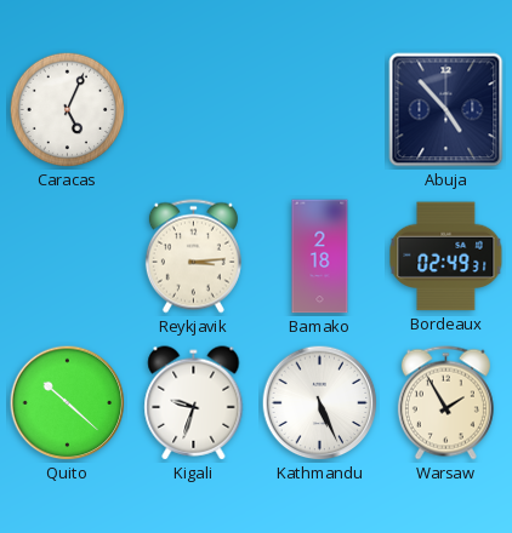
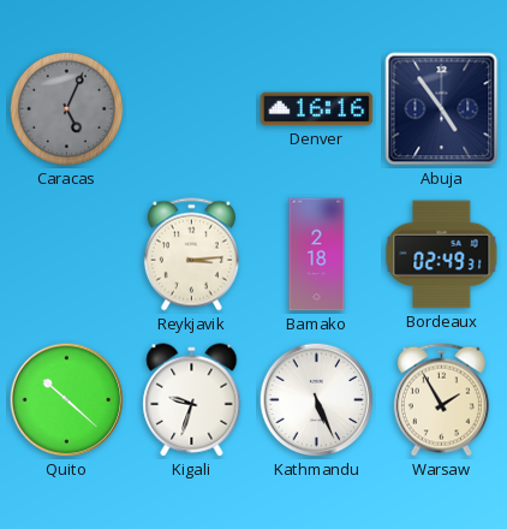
Caracas dial: white -> grey (67, 109)
Denver: none -> 16:16 (317, 109)
Abuja: 4:53 -> 4:54 (442, 109)
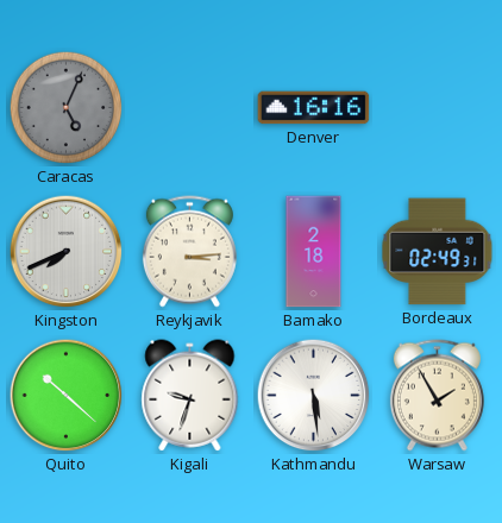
Abuja: 4:54 -> none (442, 109)
Kingston: none -> 7:41 (67, 252)
Kathmandu: 5:26 -> 5:29 (314, 396)
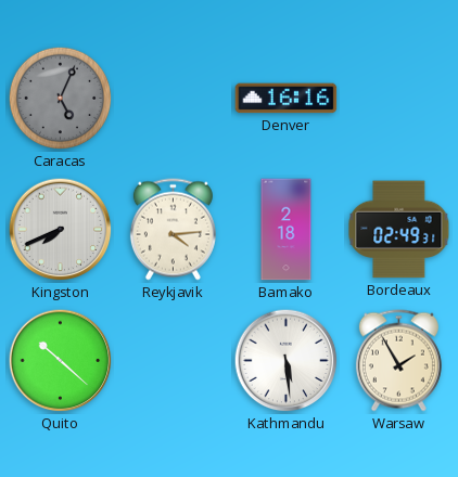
Reykjavik: 3:14 -> 4:14 (173, 230)
Kigali: 9:33 -> none (190, 396)
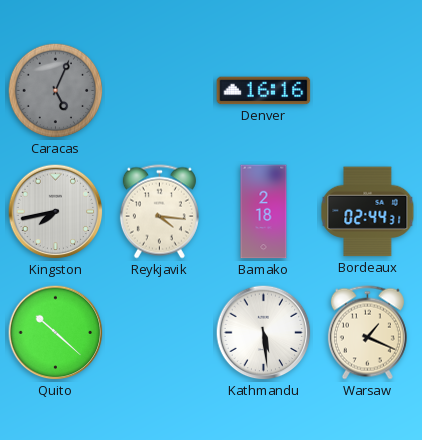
Kingston: 7:41 -> 7:43 (56, 212)
Reykjavik: 4:14 -> 4:16 (159, 212)
Bordeaux: 02:49 -> 02:44 (368, 212)
Warsaw: 1:55 -> 1:19 (367, 333)
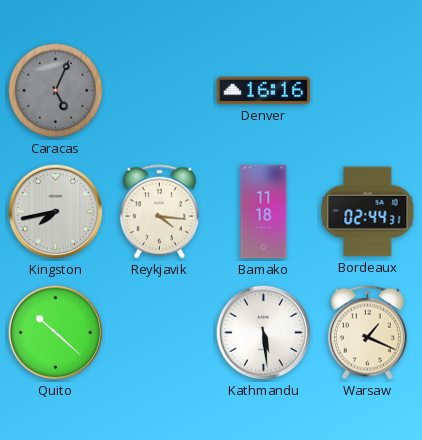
Bamako: 2:18 -> 11:18 (264, 212)
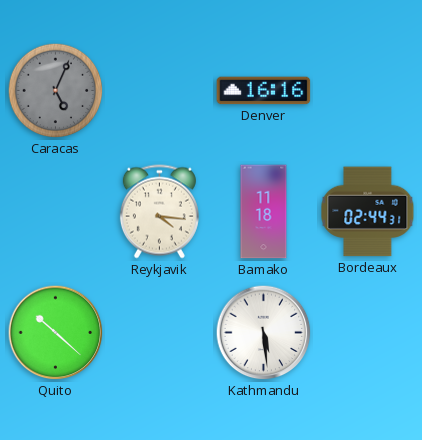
Kingston: 7:43 -> none (56, 212)
Warsaw: 1:19 -> none (367, 333)
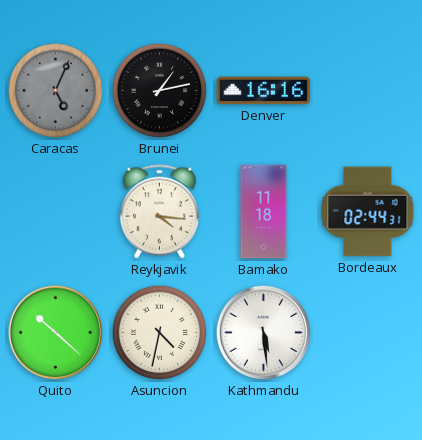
Brunei: none -> 1:13 (160, 91)
Asuncion: none -> 4:32 (160, 333)
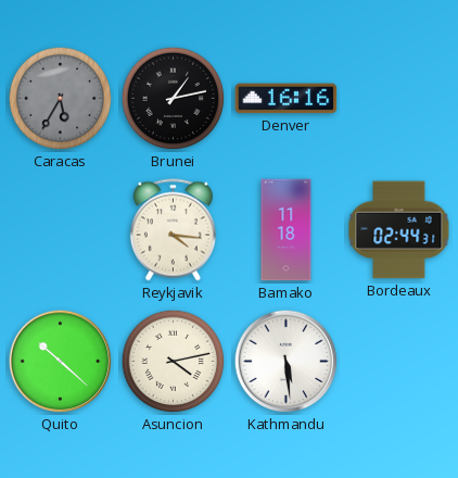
Caracas: 5:04 -> 5:35 (61, 99)
Asuncion: 4:32 -> 4:13 (174, 362)
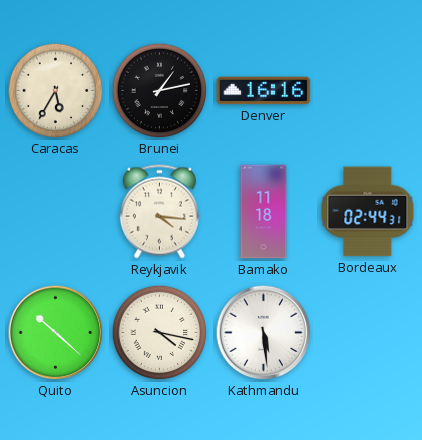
Caracas dial: grey -> cream (56, 91)
Asuncion: 4:13 -> 4:17 (160, 333)
